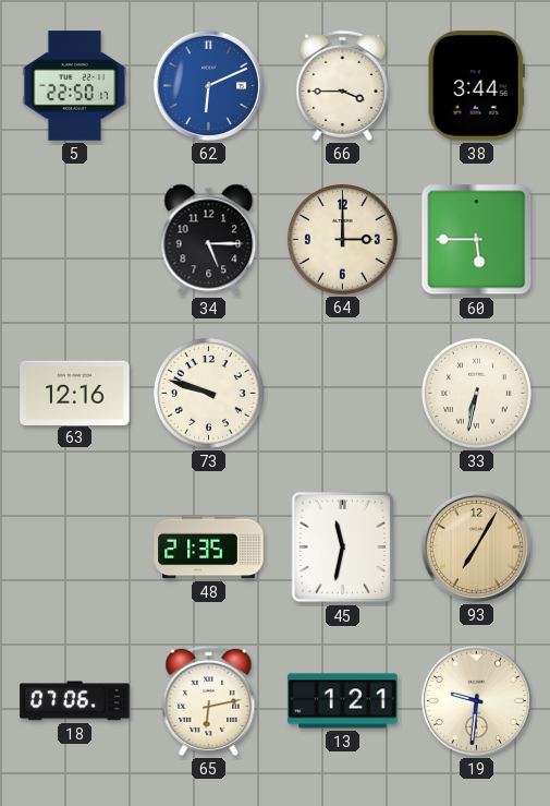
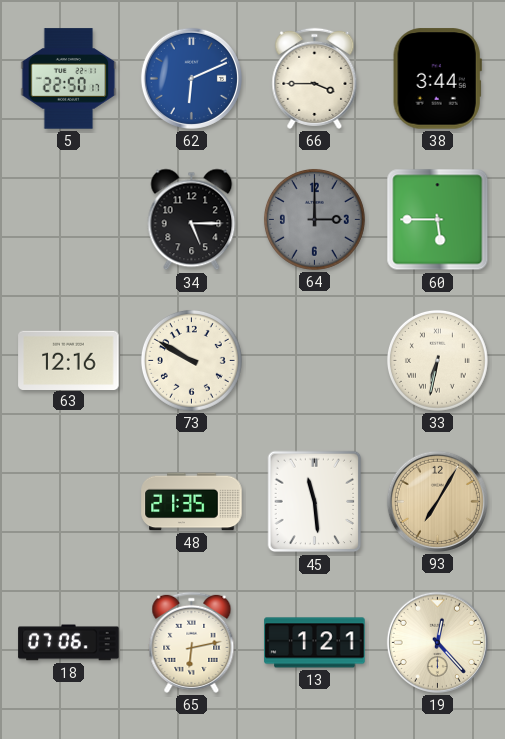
64 dial: cream -> grey (314, 219)
73: 9:48 -> 9:50 (191, 360)
45: 11:32 -> 11:29 (315, 502)
19: 9:31 -> 12:23 (437, 642)
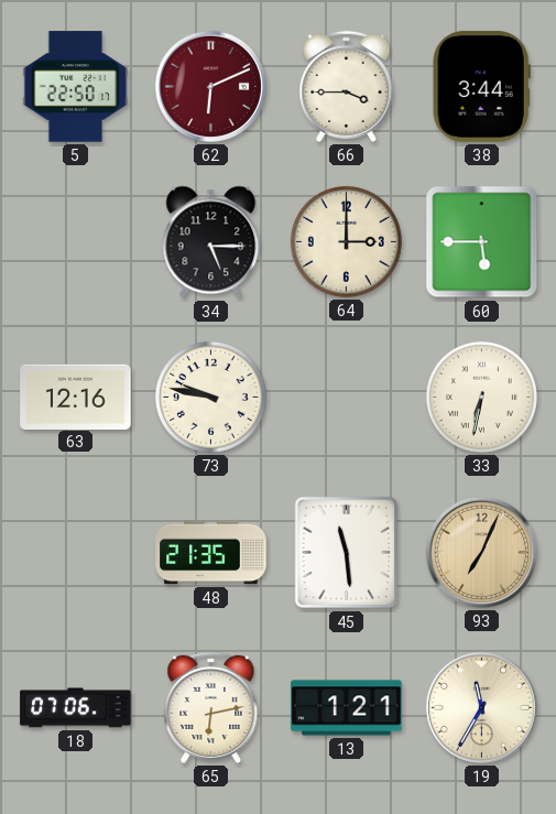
62 dial: blue -> burgundy (210, 86)
64 dial: grey -> cream (346, 241)
73: 9:50 -> 9:47 (210, 397)
93: 7:05 -> 7:04 (481, 552)
19: 12:23 -> 11:35 (481, 707)
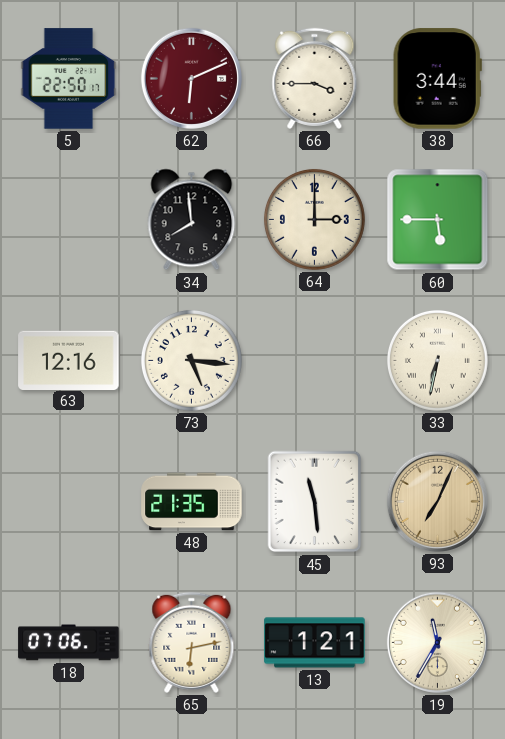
34: 5:15 -> 7:59 (192, 220)
73: 9:47 -> 5:16 (191, 360)
